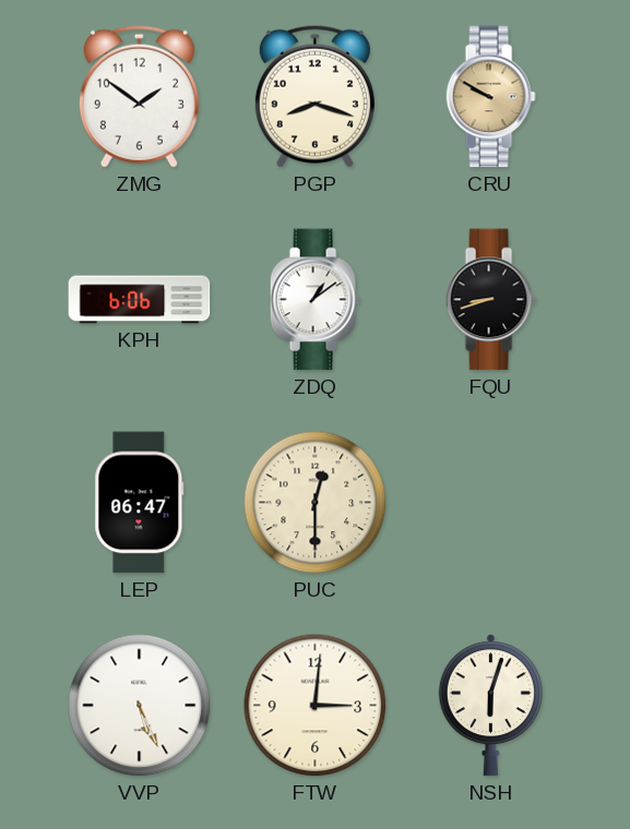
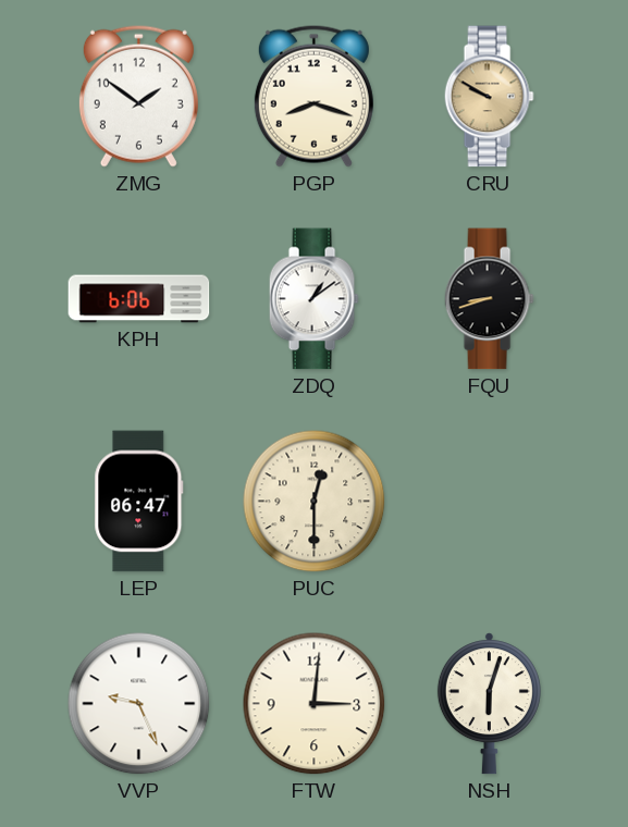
VVP: 5:26 -> 9:26 (139, 704)
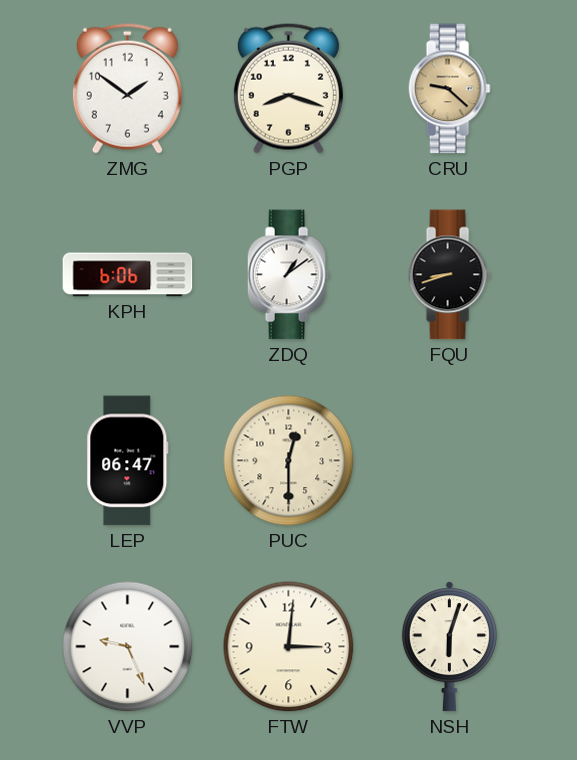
CRU: 9:50 -> 9:22 (449, 89)
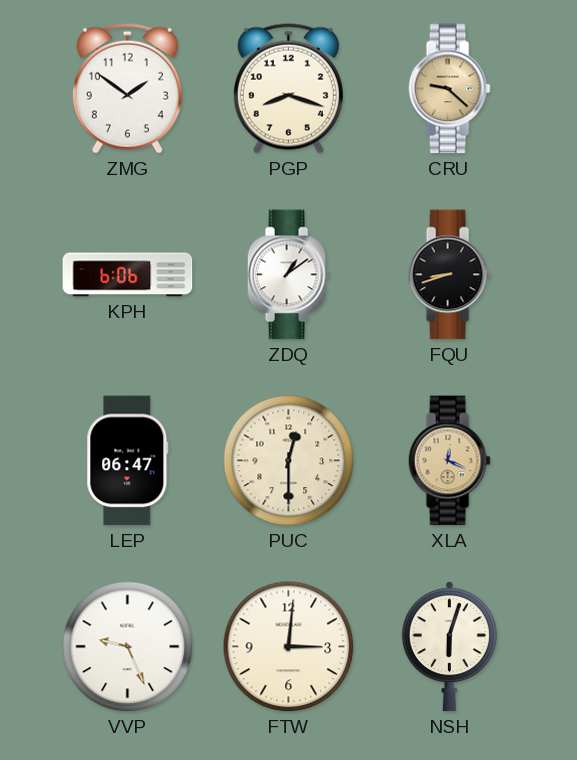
XLA: none -> 12:19 (449, 461)
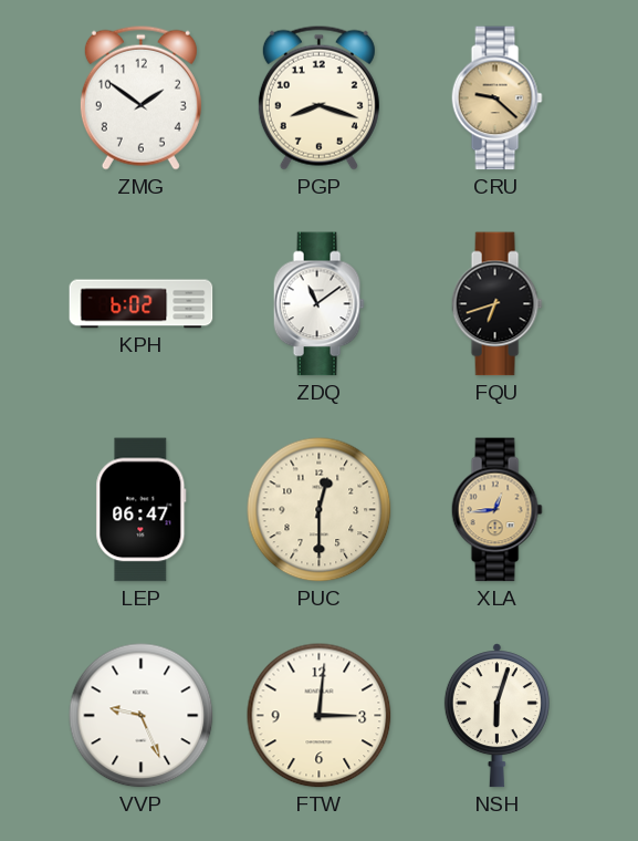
KPH: 6:06 -> 6:02 (142, 304)
ZDQ: 1:09 -> 11:09 (318, 304)
FQU: 8:42 -> 6:42 (496, 304)
XLA: 12:19 -> 12:44 (496, 510)
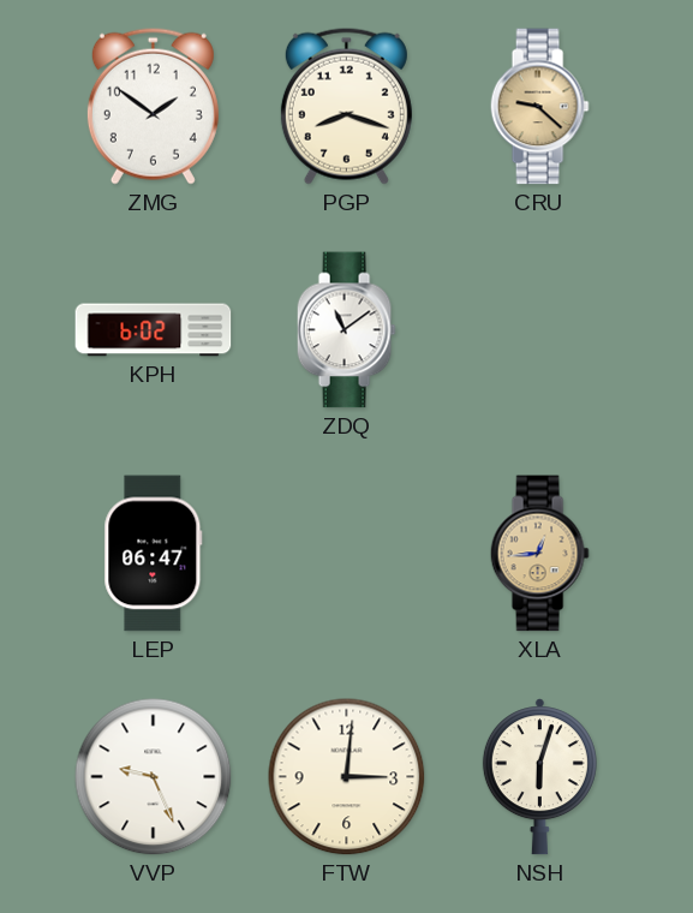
FQU: 6:42 -> none (496, 304)
PUC: 12:30 -> none (320, 510)
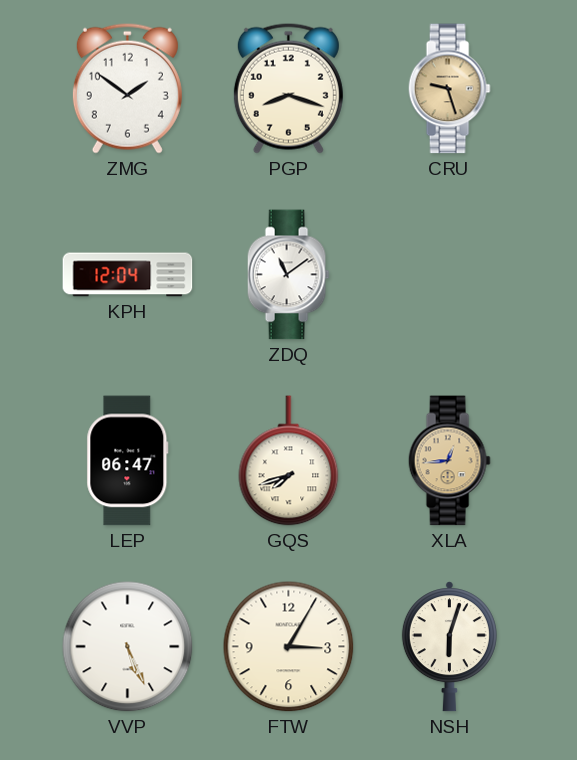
CRU: 9:22 -> 9:27 (449, 89)
KPH: 6:02 -> 12:04 (128, 275)
GQS: none -> 7:42 (289, 461)
VVP: 9:26 -> 5:26 (128, 647)
FTW: 3:01 -> 3:05 (289, 647)
